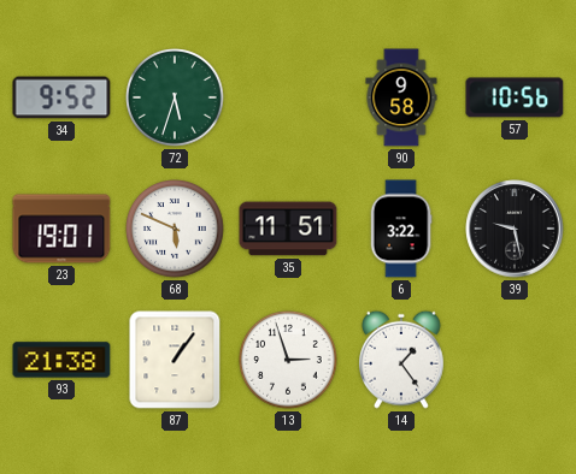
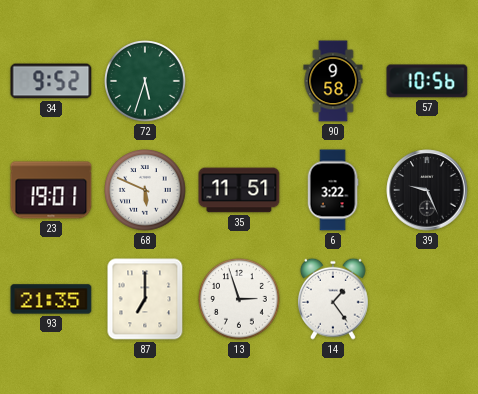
39: 9:28 -> 9:26 (427, 190)
93: 21:38 -> 21:35 (51, 299)
87: 1:06 -> 7:00 (145, 299)
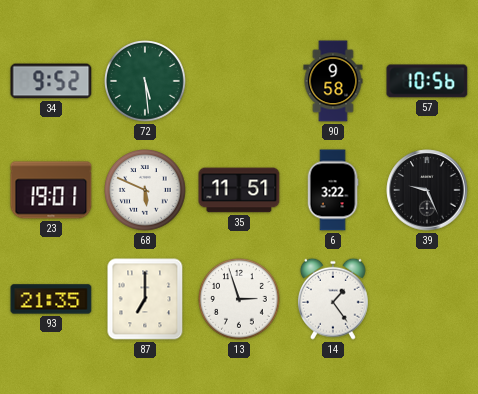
72: 5:33 -> 5:29 (145, 81)
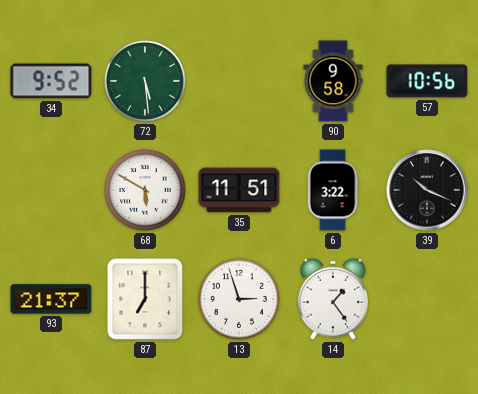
23: 19:01 -> none (51, 190)
68: 5:49 -> 5:50 (145, 190)
39: 9:26 -> 10:19 (427, 190)
93: 21:35 -> 21:37 (51, 299)
